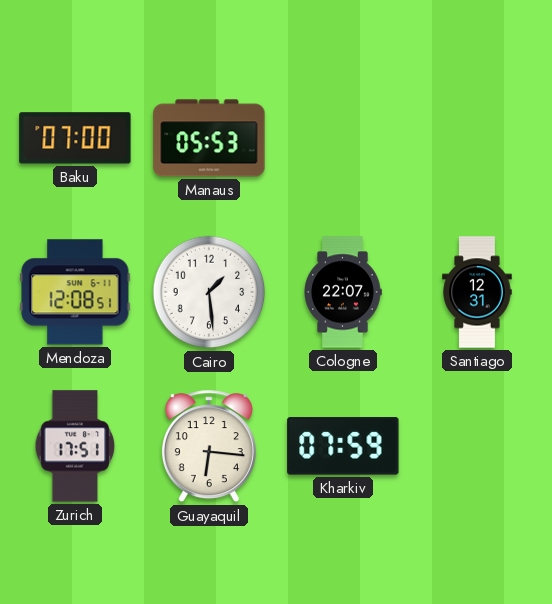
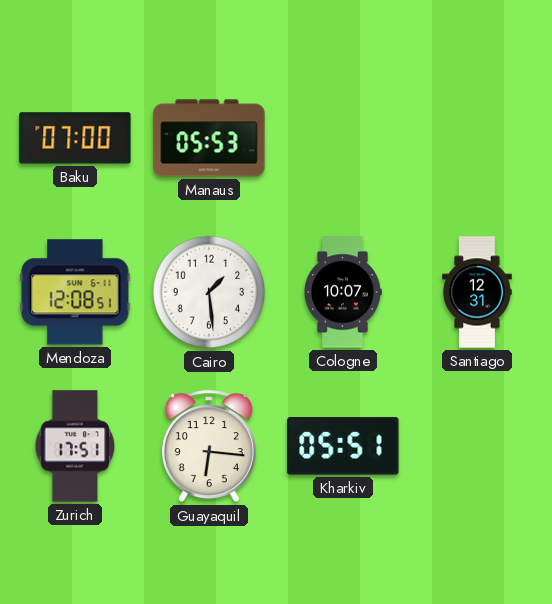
Cologne: 22:07 -> 10:07 (343, 292)
Kharkiv: 07:59 -> 05:51 (343, 446)
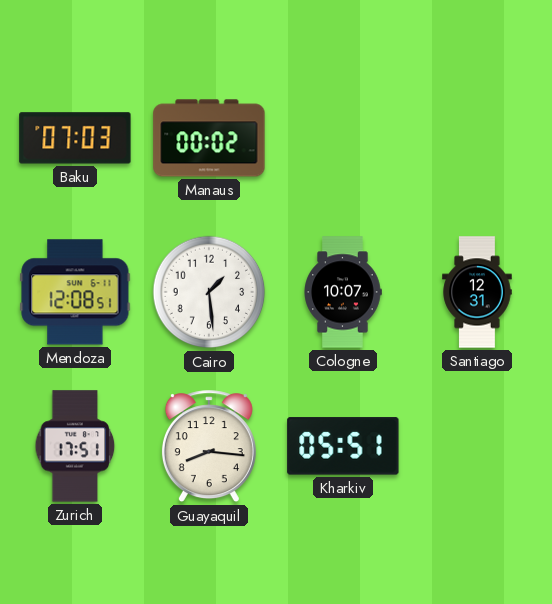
Baku: 07:00 -> 07:03 (75, 138)
Manaus: 05:53 -> 00:02 (209, 138)
Guayaquil: 6:16 -> 8:16 (209, 447)
